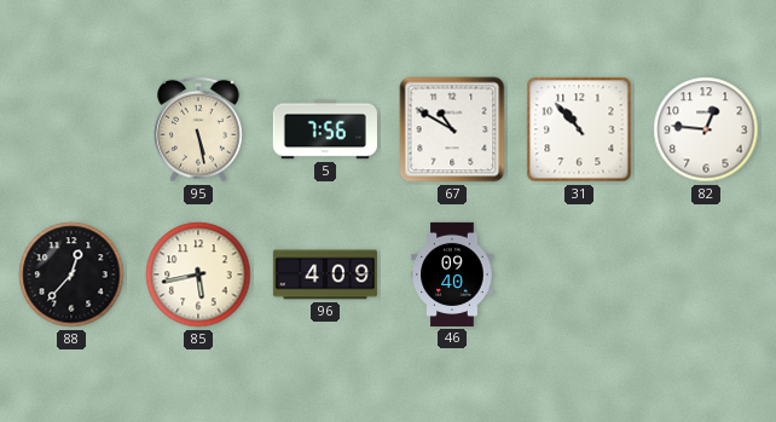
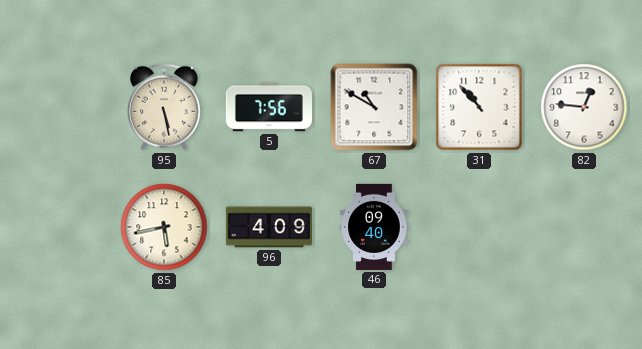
88: 12:37 -> none (71, 274)
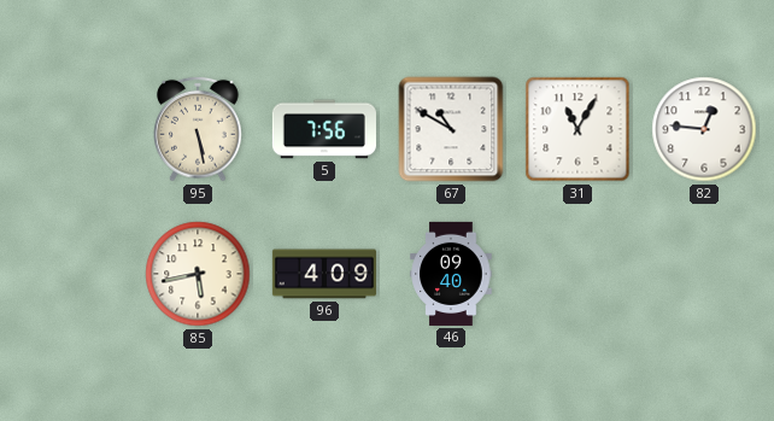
31: 10:53 -> 11:05 (577, 129)
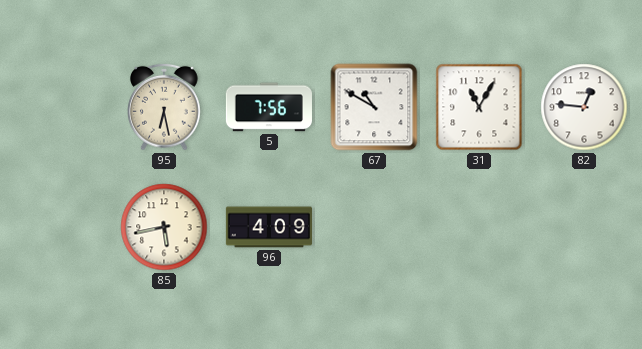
95: 5:28 -> 6:28 (165, 107)
46: 09:40 -> none (451, 274)
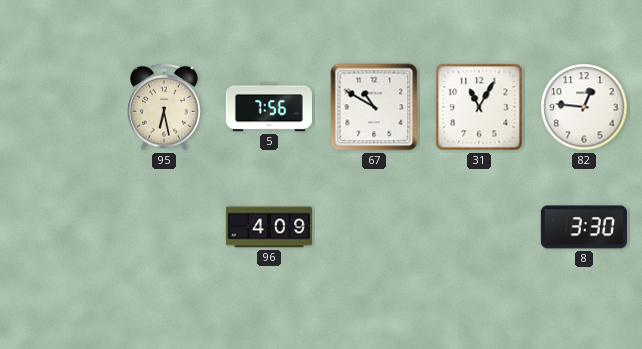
85: 5:43 -> none (164, 227)
8: none -> 3:30 (584, 227)
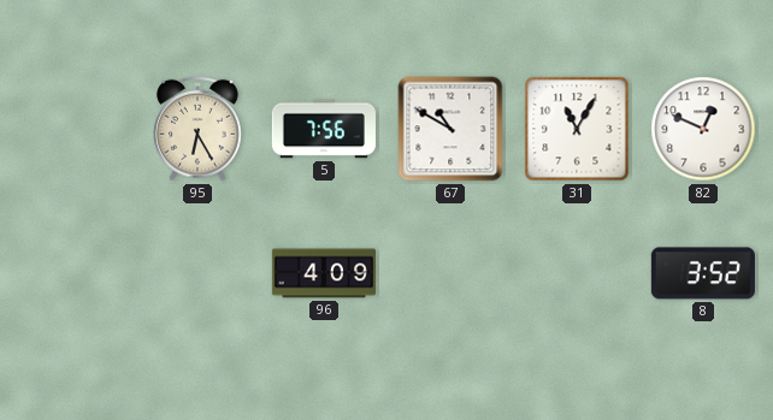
95: 6:28 -> 6:25 (199, 129)
82: 12:46 -> 12:49 (703, 129)
8: 3:30 -> 3:52 (703, 273)
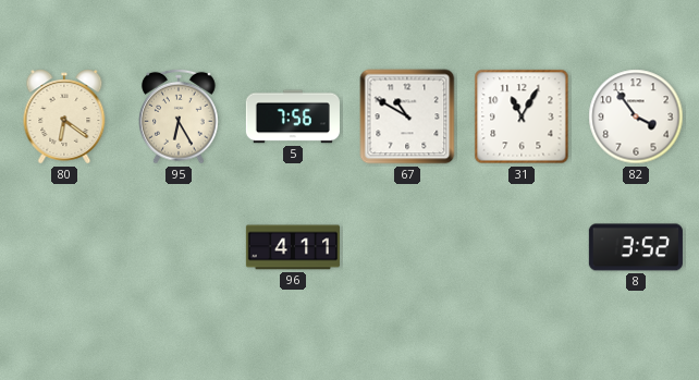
80: none -> 6:21 (64, 117)
82: 12:49 -> 3:54 (636, 117)
96: 4:09 -> 4:11 (293, 247)
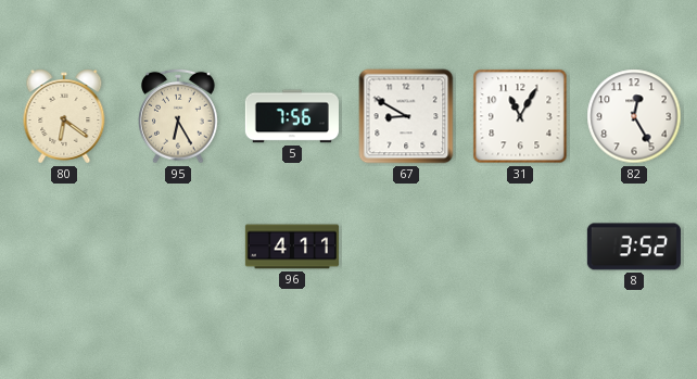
67: 10:50 -> 8:50 (406, 116)
82: 3:54 -> 12:25 (634, 116)
